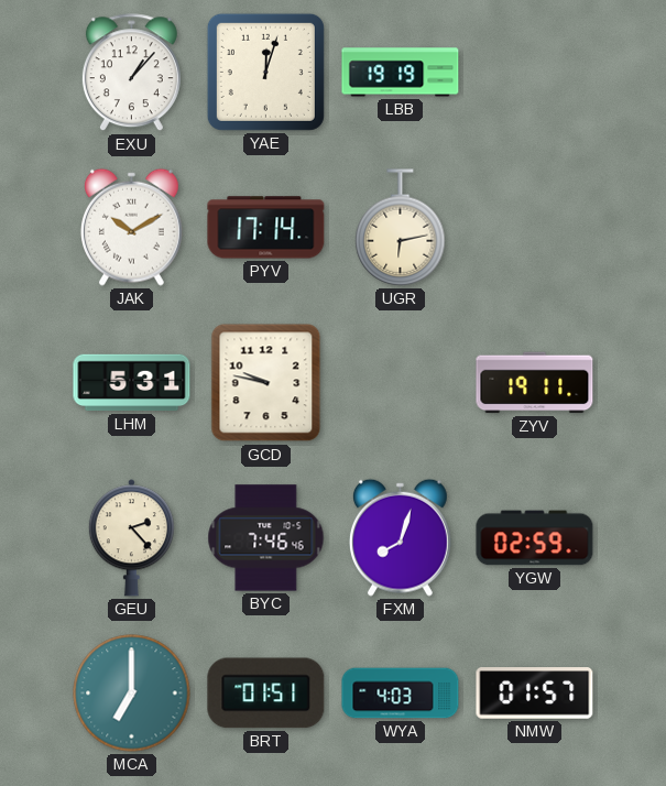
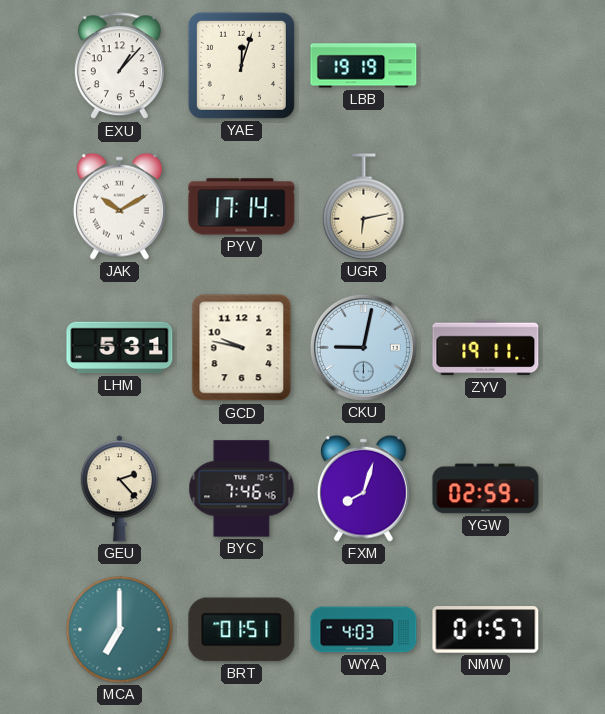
CKU: none -> 9:02 (363, 347)
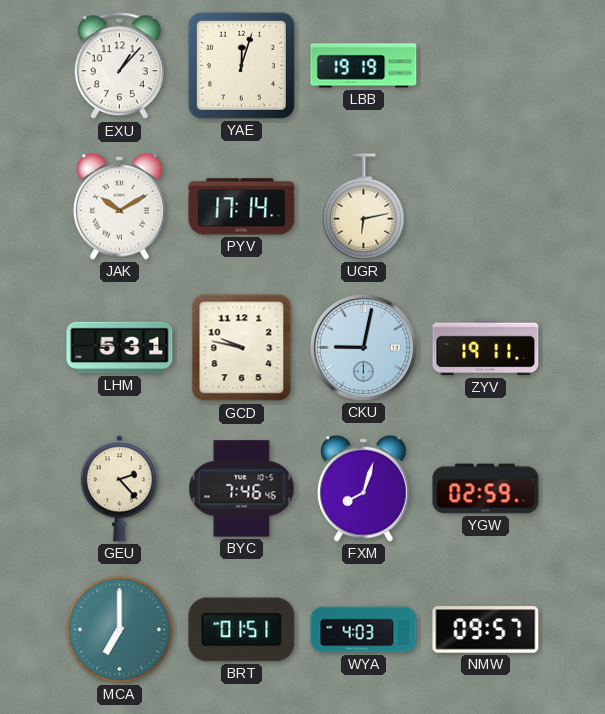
NMW: 01:57 -> 09:57 (486, 630)
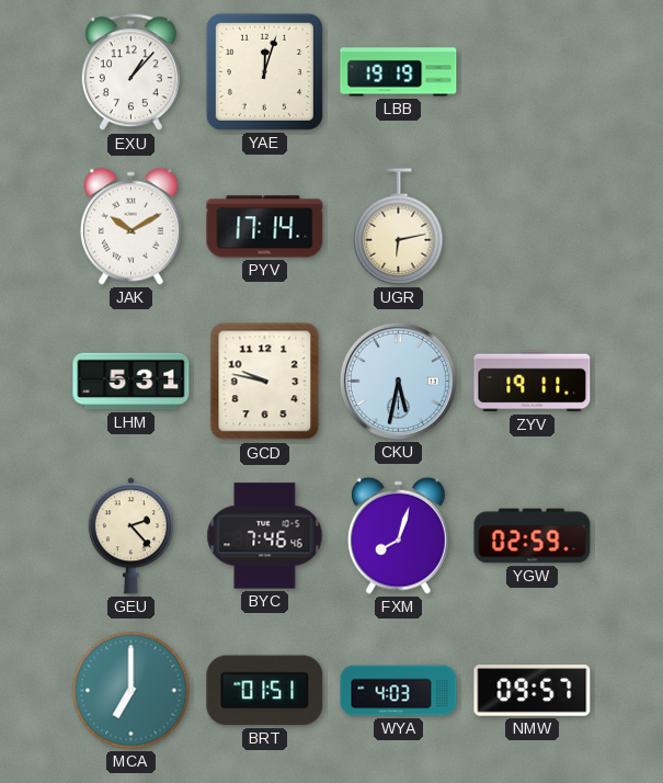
CKU: 9:02 -> 5:32 (398, 381)
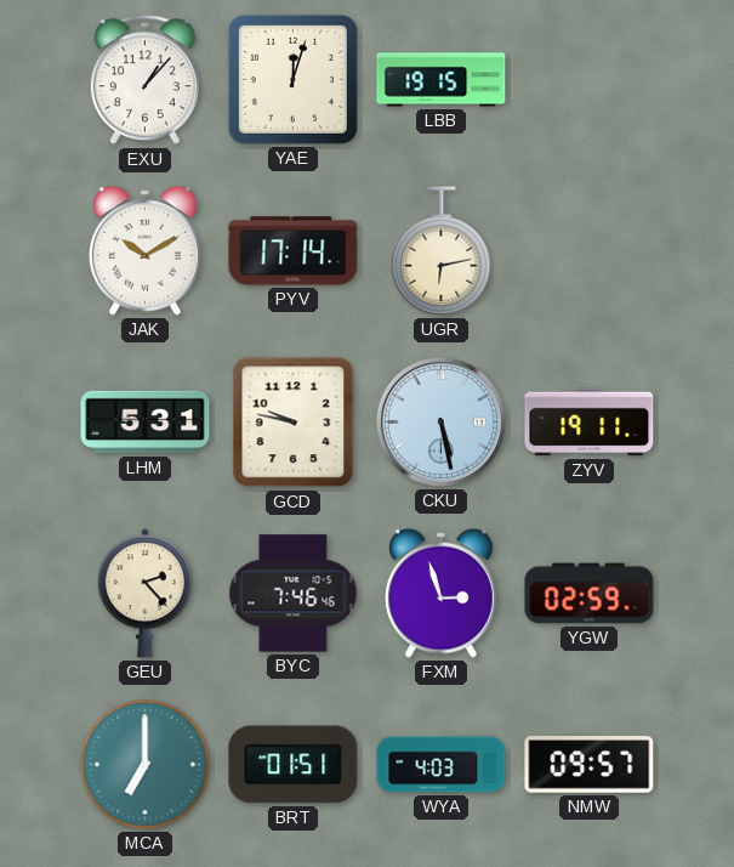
LBB: 19:19 -> 19:15 (442, 80)
CKU: 5:32 -> 5:28 (440, 421)
FXM: 8:03 -> 2:57 (440, 593)
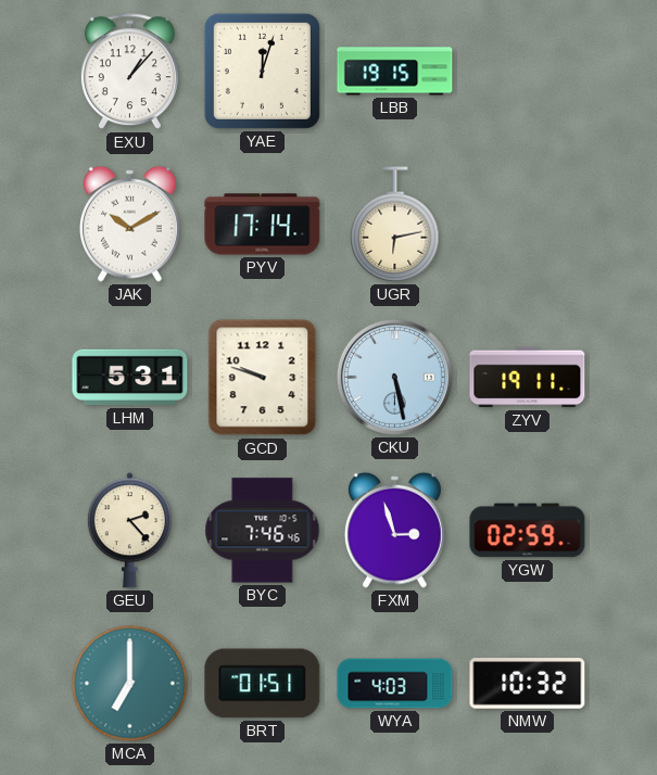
GCD: 9:47 -> 9:48 (263, 378)
NMW: 09:57 -> 10:32 (528, 684)
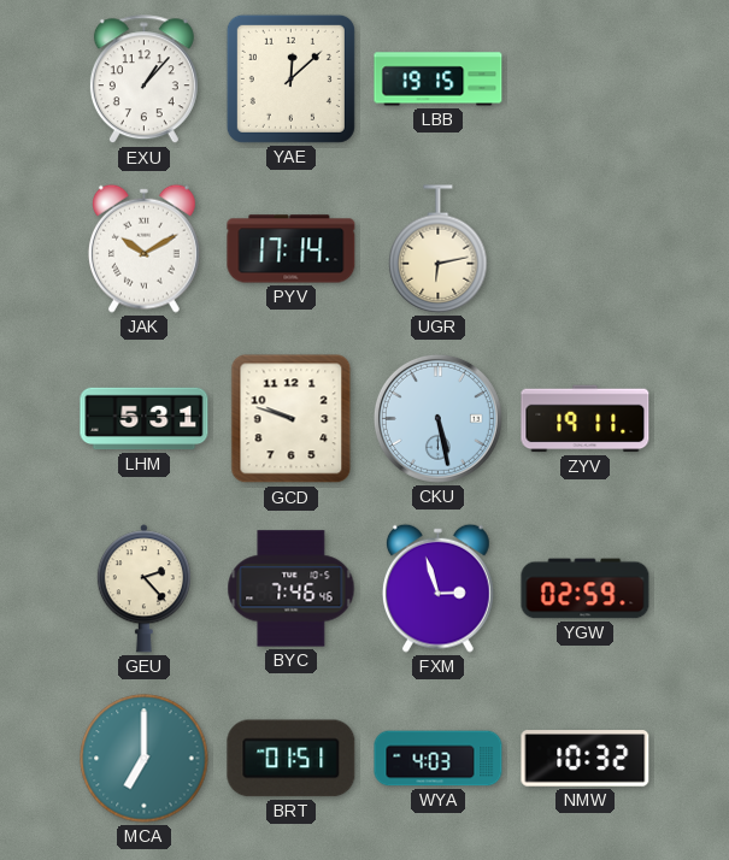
YAE: 12:03 -> 12:08 (290, 78)
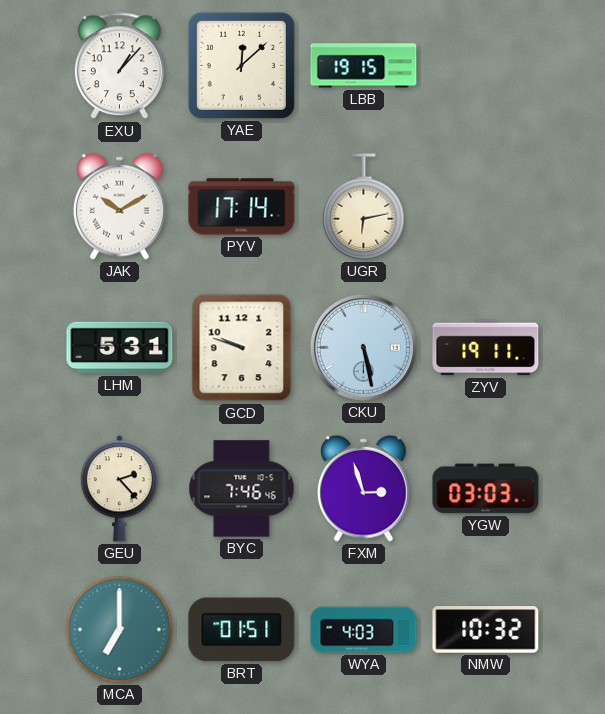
YGW: 02:59 -> 03:03 (486, 489)
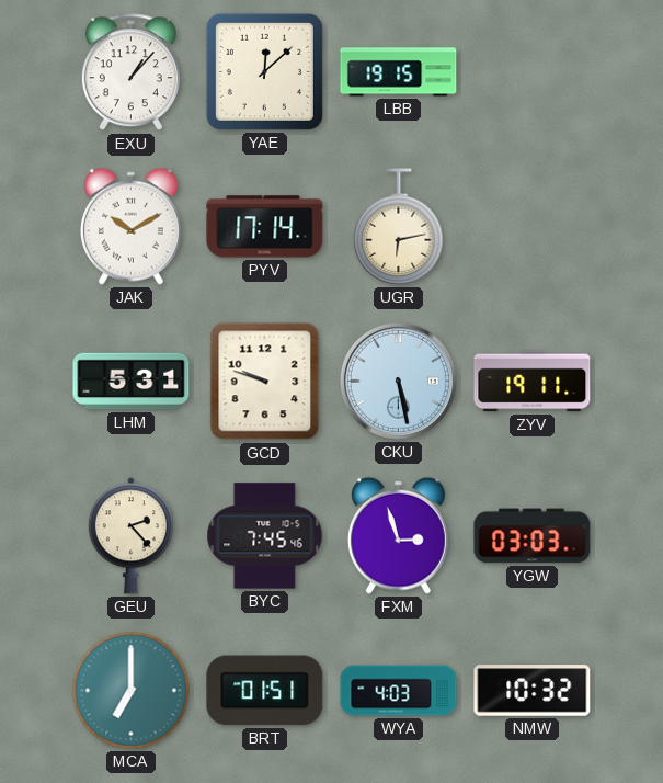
BYC: 7:46 -> 7:45 (265, 536)
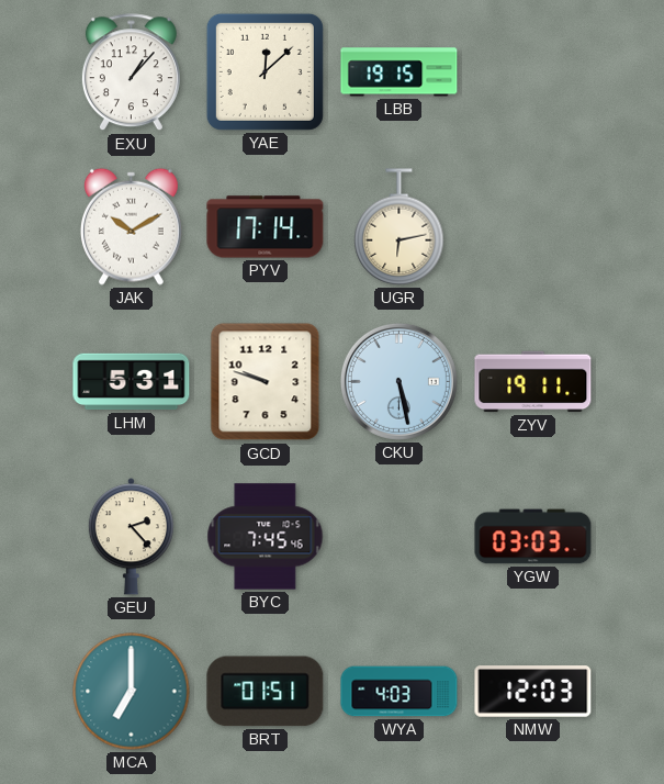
FXM: 2:57 -> none (398, 535)
NMW: 10:32 -> 12:03 (533, 692)
